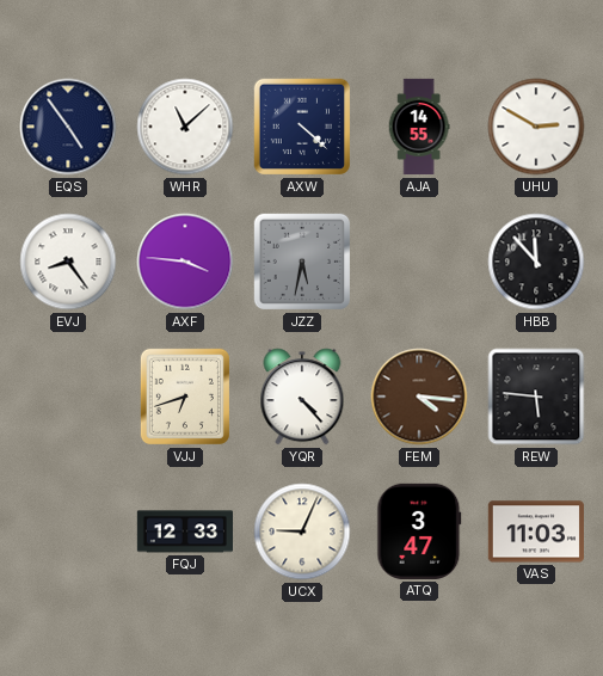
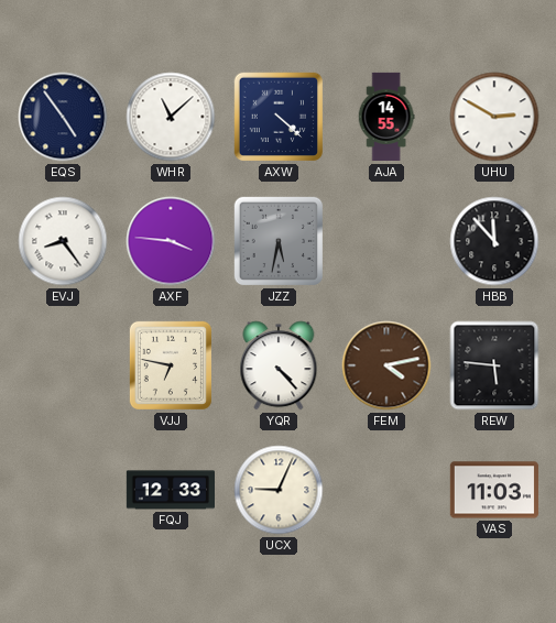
VJJ: 6:42 -> 6:47 (171, 365)
FEM: 4:16 -> 4:13 (386, 365)
ATQ: 3:47 -> none (419, 531)
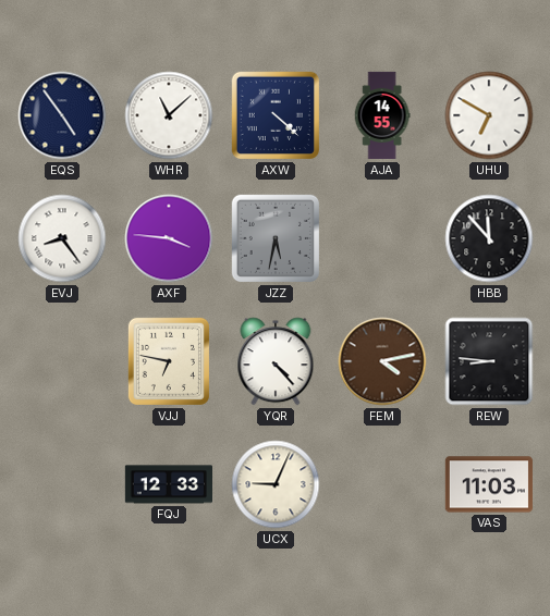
UHU: 2:50 -> 6:50 (489, 115)
REW: 5:46 -> 8:46 (489, 361)
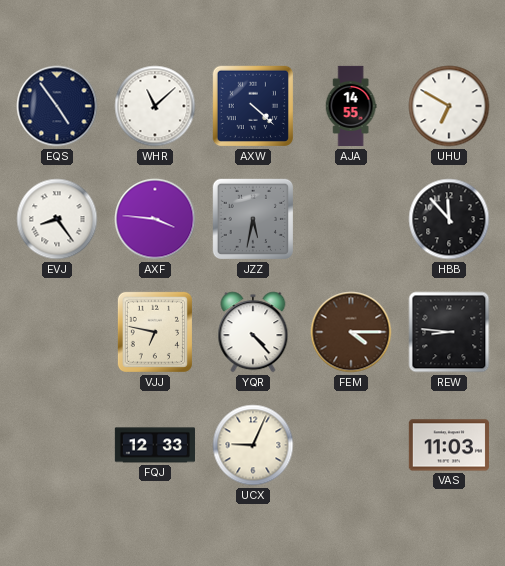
FEM: 4:13 -> 4:15 (351, 332)
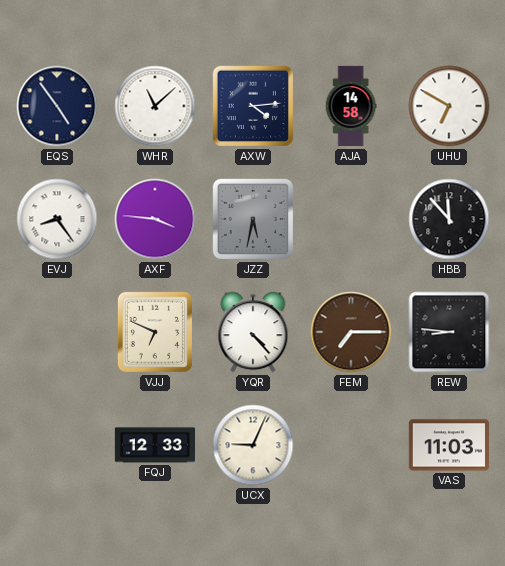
AXW: 4:22 -> 4:14 (253, 106)
AJA: 14:55 -> 14:58 (351, 106)
VJJ: 6:47 -> 6:49 (155, 332)
FEM: 4:15 -> 7:15 (351, 332)
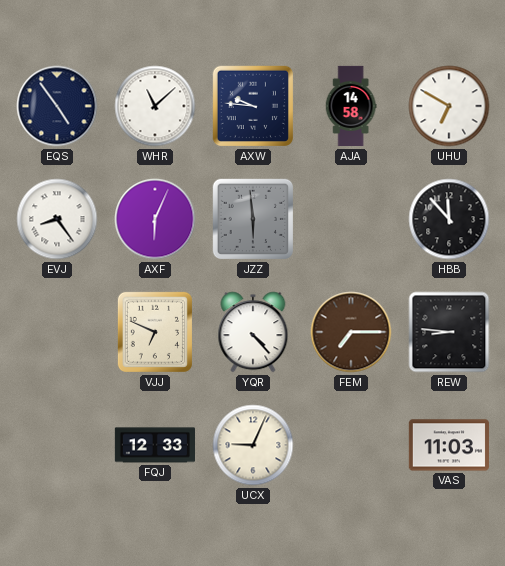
AXW: 4:14 -> 9:46 (253, 106)
AXF: 3:46 -> 6:04 (155, 219)
JZZ: 5:32 -> 5:59 (253, 219)
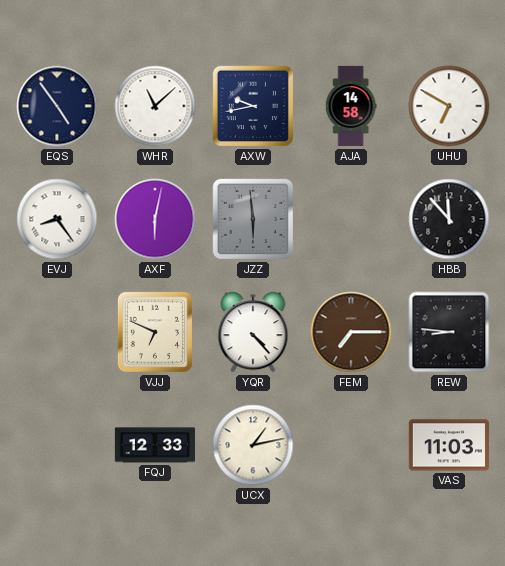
AXW: 9:46 -> 9:43 (253, 106)
AXF: 6:04 -> 6:02 (155, 219)
UCX: 9:04 -> 1:13 (253, 445)
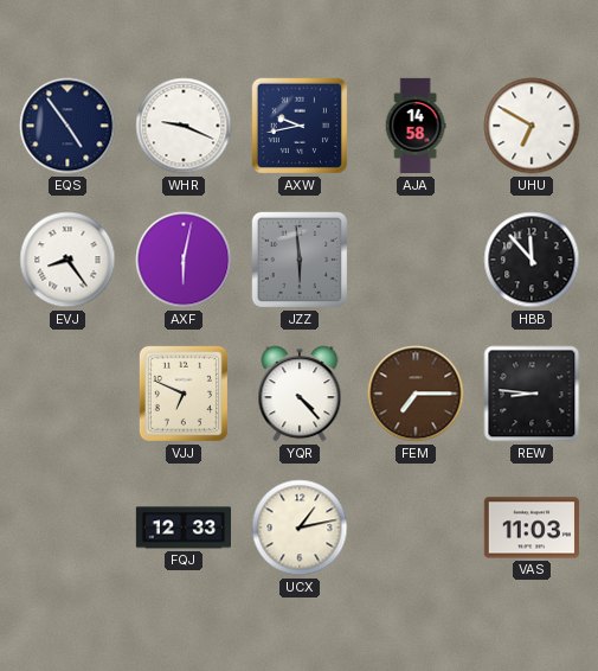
WHR: 11:08 -> 9:19 (184, 126)
